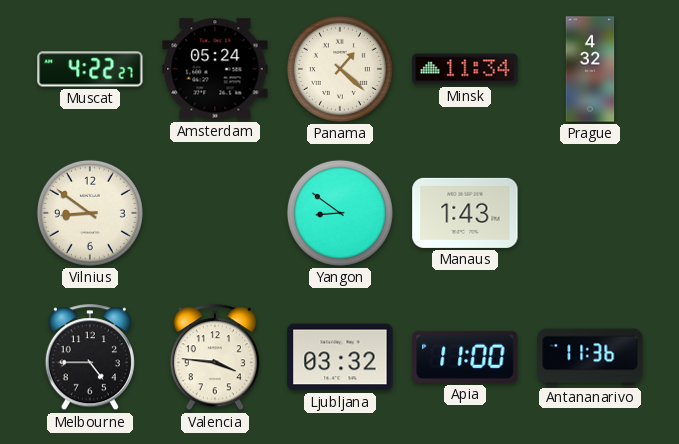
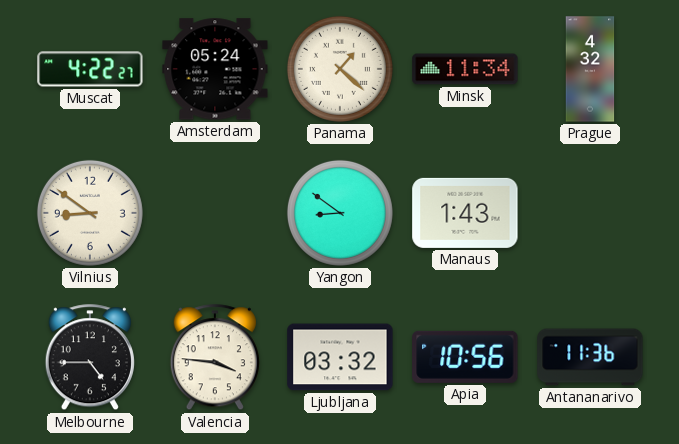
Apia: 11:00 -> 10:56 (465, 357)
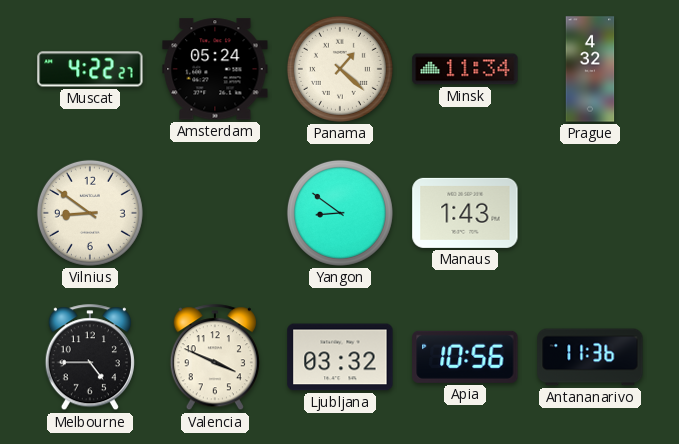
Valencia: 3:46 -> 3:49 (215, 358)
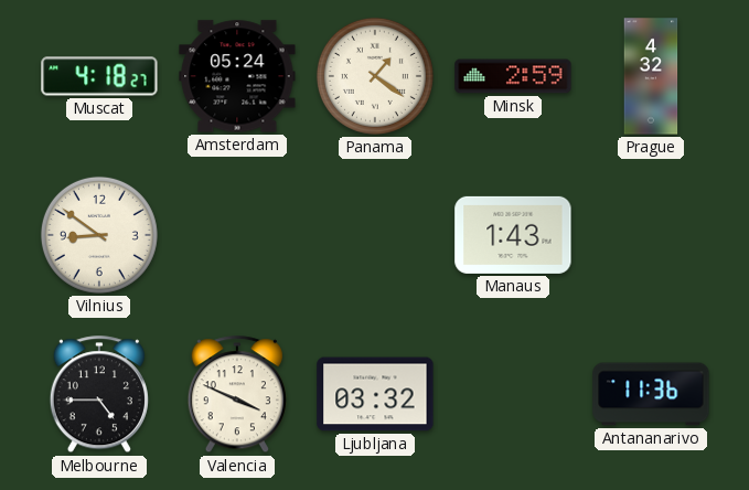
Muscat: 4:22 -> 4:18 (99, 76)
Panama: 1:22 -> 1:21 (375, 76)
Minsk: 11:34 -> 2:59 (513, 76)
Yangon: 8:51 -> none (340, 213)
Apia: 10:56 -> none (465, 357)
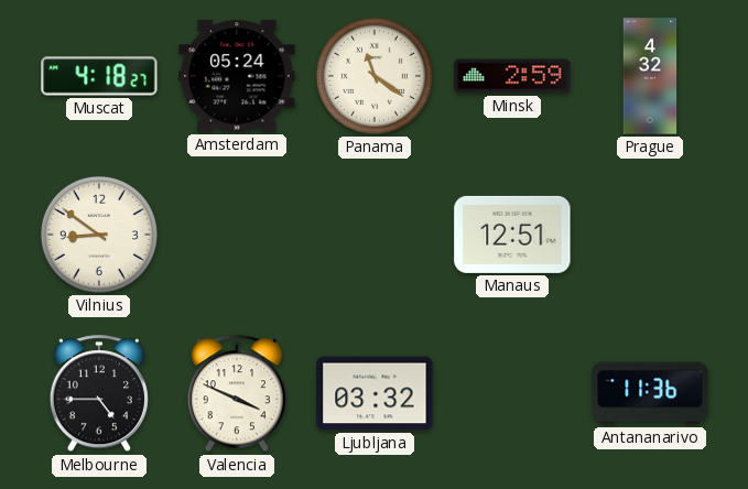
Panama: 1:21 -> 11:21 (375, 76)
Manaus: 1:43 -> 12:51 (512, 235)
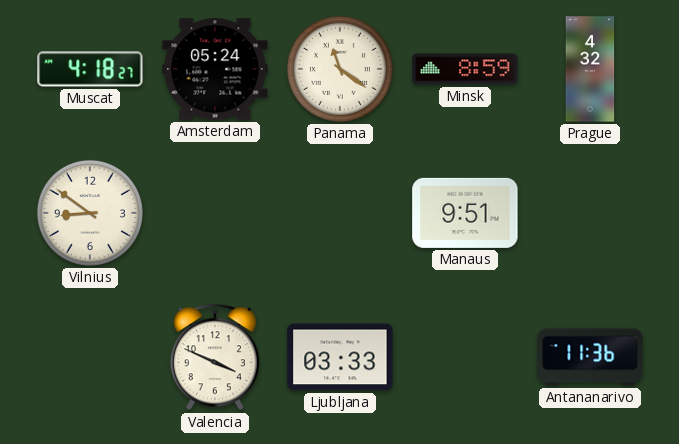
Minsk: 2:59 -> 8:59 (465, 69)
Manaus: 12:51 -> 9:51 (465, 213)
Melbourne: 4:45 -> none (99, 394)
Ljubljana: 03:32 -> 03:33 (340, 357)
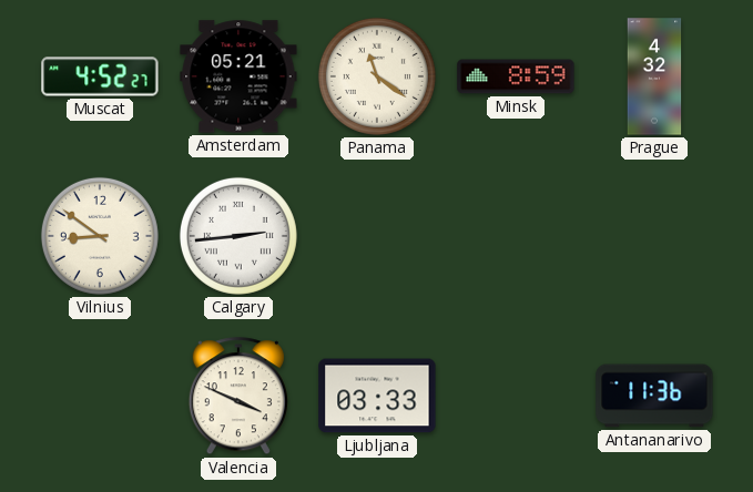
Muscat: 4:18 -> 4:52 (100, 76)
Amsterdam: 05:24 -> 05:21 (238, 76)
Calgary: none -> 2:44 (238, 236)
Manaus: 9:51 -> none (465, 213)
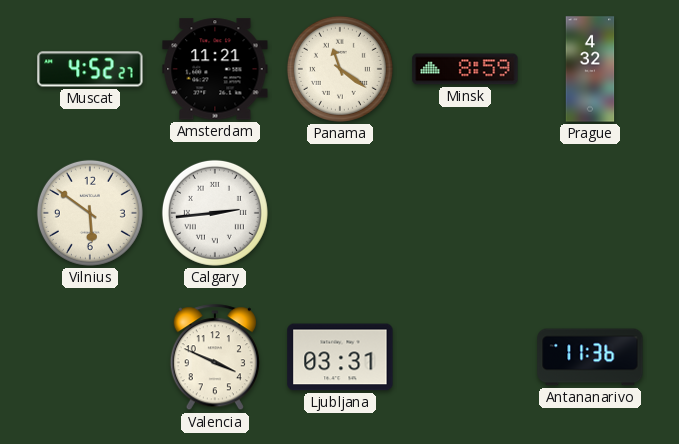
Amsterdam: 05:21 -> 11:21 (215, 69)
Vilnius: 8:51 -> 5:51 (90, 213)
Ljubljana: 03:33 -> 03:31 (340, 357)
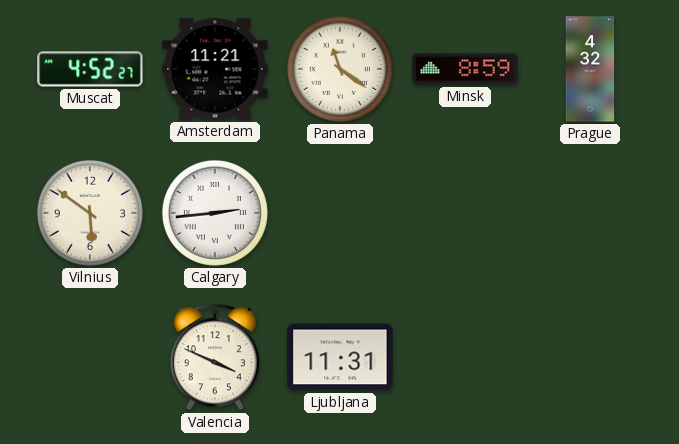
Ljubljana: 03:31 -> 11:31 (340, 357)
Antananarivo: 11:36 -> none (590, 357)
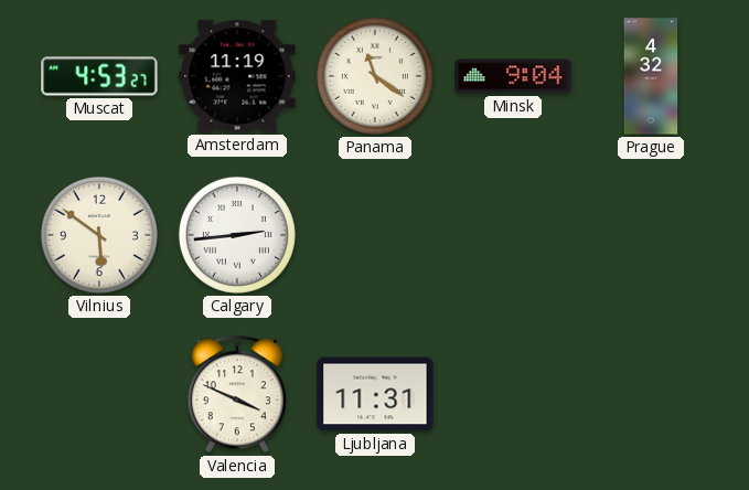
Muscat: 4:52 -> 4:53 (99, 76)
Amsterdam: 11:21 -> 11:19 (237, 76)
Minsk: 8:59 -> 9:04 (513, 76)
